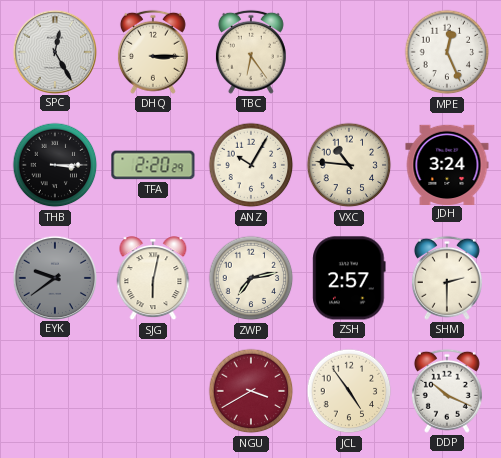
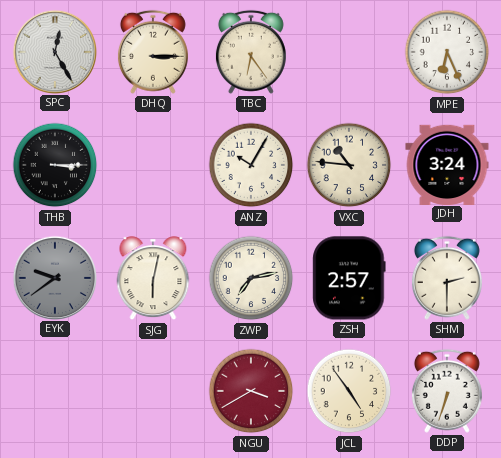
MPE: 12:26 -> 6:26 (447, 52)
TFA: 2:20 -> none (153, 165)
DDP: 10:19 -> 6:33 (447, 391)
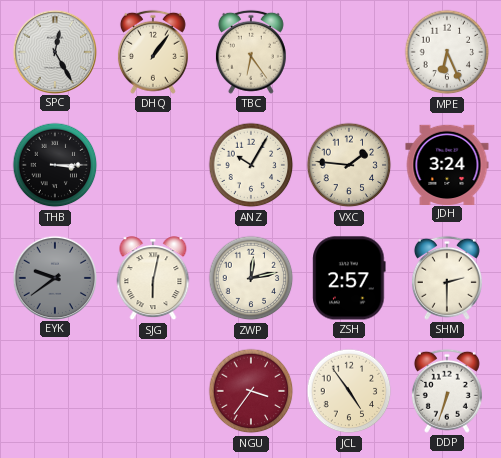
DHQ: 3:15 -> 1:06 (153, 52)
VXC: 10:46 -> 1:46 (349, 165)
ZWP: 7:13 -> 12:13 (251, 278)
NGU: 3:40 -> 3:36 (251, 391)
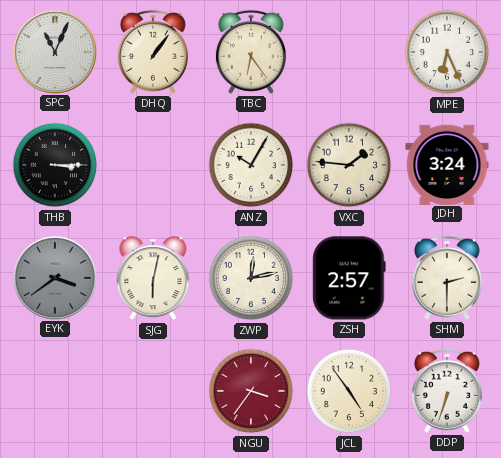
SPC: 12:25 -> 11:04 (54, 51)
EYK: 9:39 -> 3:39 (54, 277)
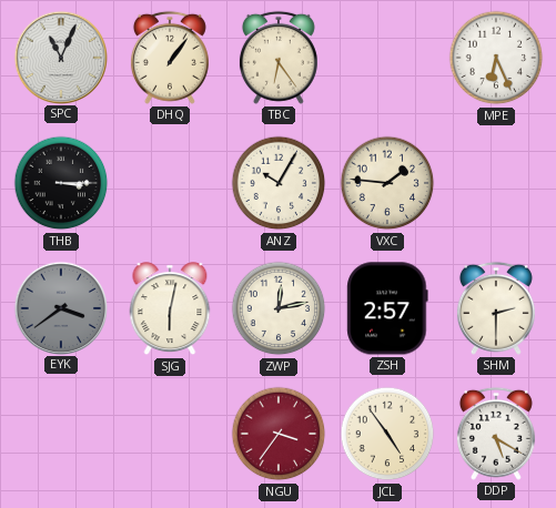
JDH: 3:24 -> none (447, 164)
DDP: 6:33 -> 5:20 (496, 434)
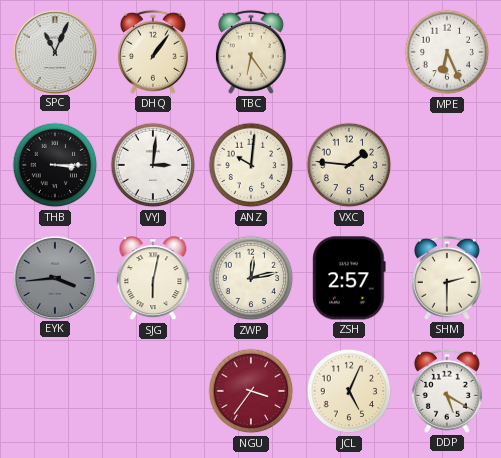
VYJ: none -> 3:01 (153, 165)
ANZ: 10:05 -> 10:01 (251, 165)
EYK: 3:39 -> 3:44 (54, 277)
JCL: 4:54 -> 5:04 (349, 391)
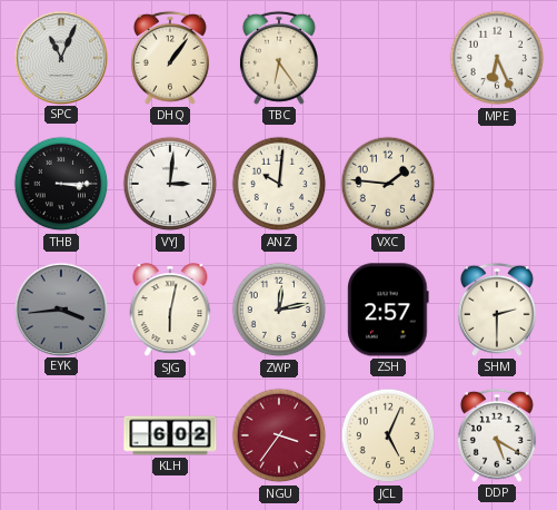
KLH: none -> 6:02 (170, 435)
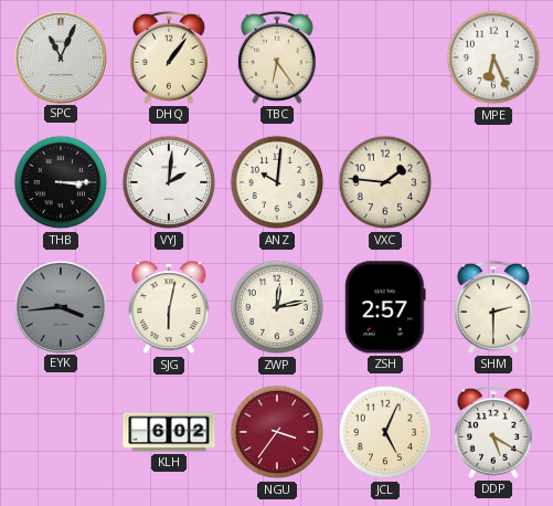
VYJ: 3:01 -> 2:01 (169, 182)
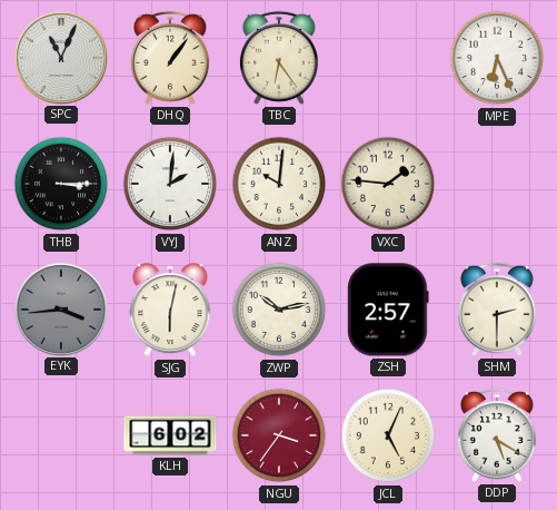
ZWP: 12:13 -> 10:13 (279, 310)
